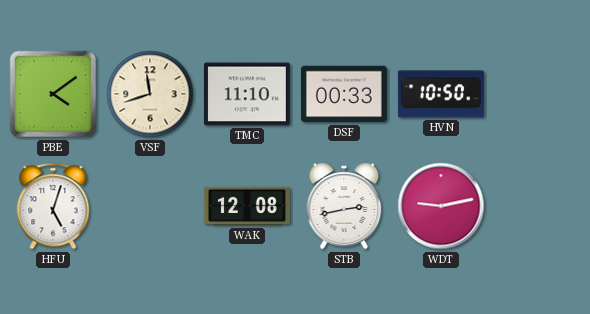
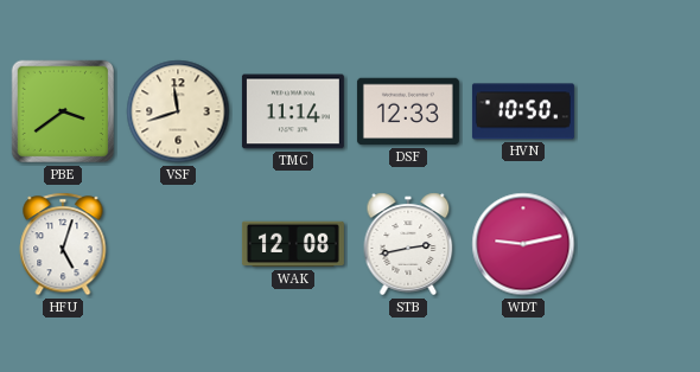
PBE: 4:09 -> 3:39 (63, 111)
TMC: 11:10 -> 11:14 (293, 111)
DSF: 00:33 -> 12:33 (408, 111)
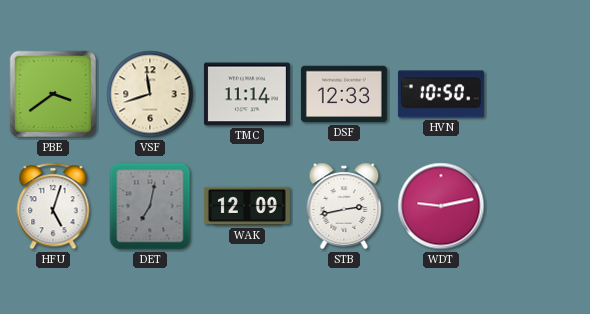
DET: none -> 7:02 (150, 206)
WAK: 12:08 -> 12:09 (247, 206)
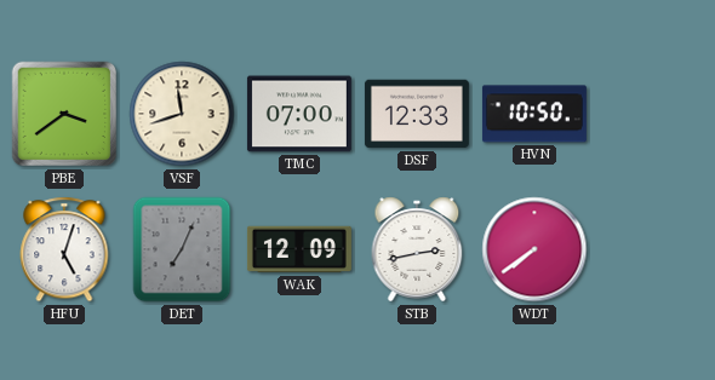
TMC: 11:14 -> 07:00 (299, 114)
DET: 7:02 -> 7:04 (182, 249)
WDT: 9:13 -> 7:39 (534, 249)
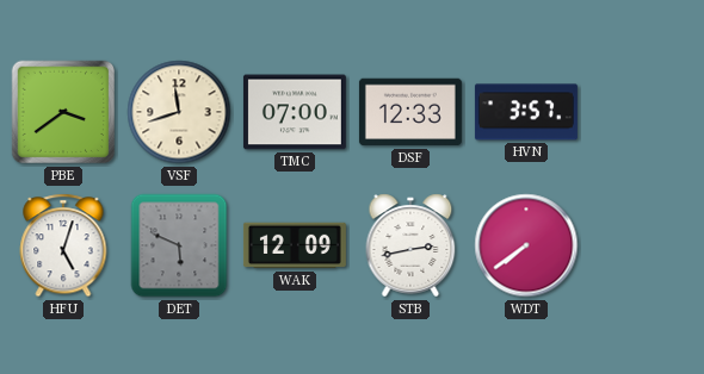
HVN: 10:50 -> 3:57 (526, 112)
DET: 7:04 -> 5:49 (179, 245)
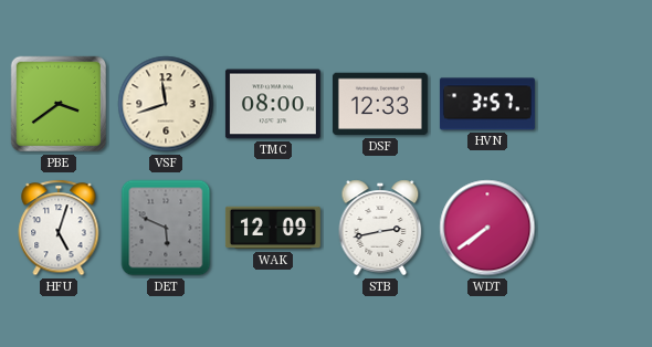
TMC: 07:00 -> 08:00 (273, 104)
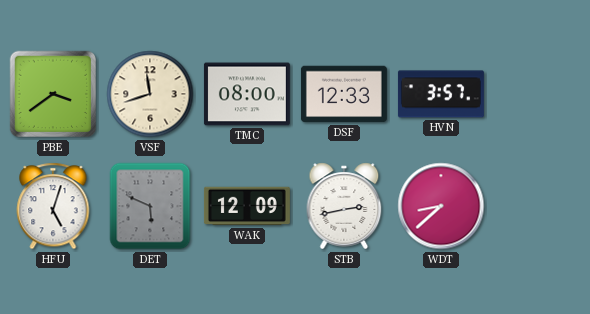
WDT: 7:39 -> 8:38 (441, 206)
